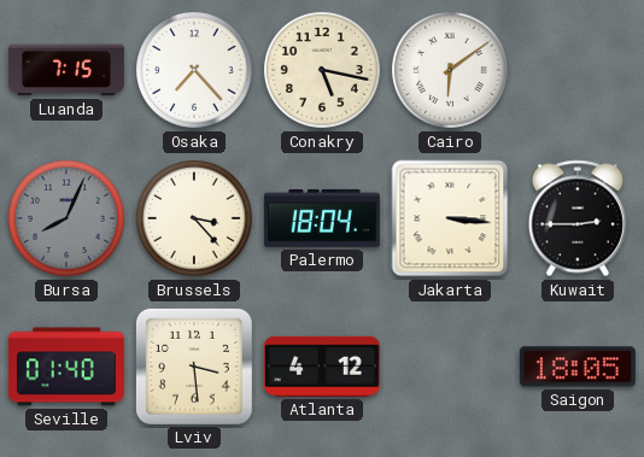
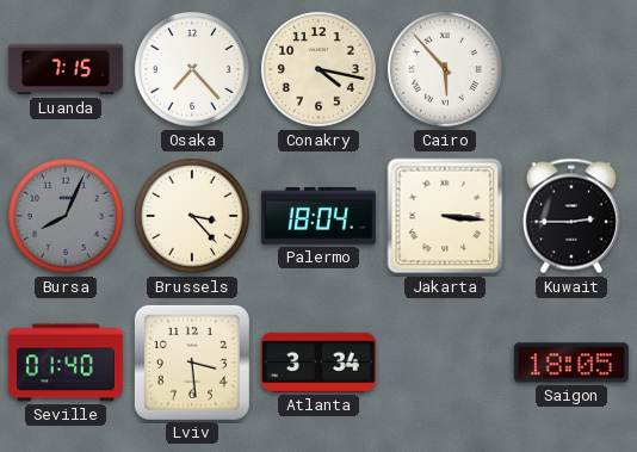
Conakry: 5:17 -> 4:17 (318, 69)
Cairo: 6:09 -> 5:53 (445, 69)
Atlanta: 4:12 -> 3:34 (318, 363)
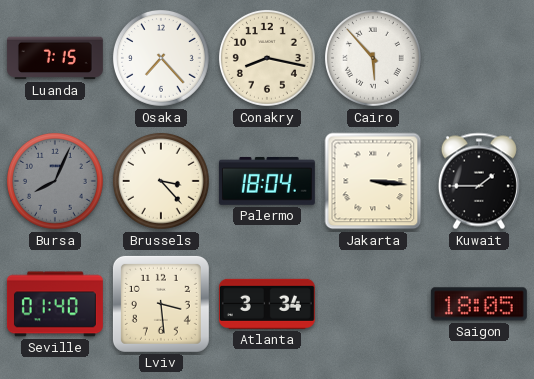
Conakry: 4:17 -> 8:17 (267, 58)
Kuwait: 2:45 -> 1:45 (479, 181)
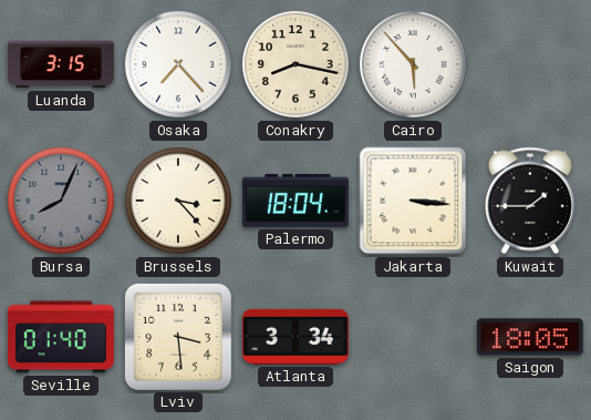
Luanda: 7:15 -> 3:15 (61, 64)
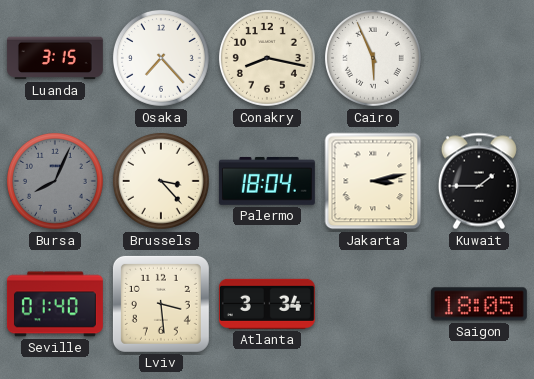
Cairo: 5:53 -> 5:56 (373, 58)
Jakarta: 3:16 -> 3:13 (373, 181)
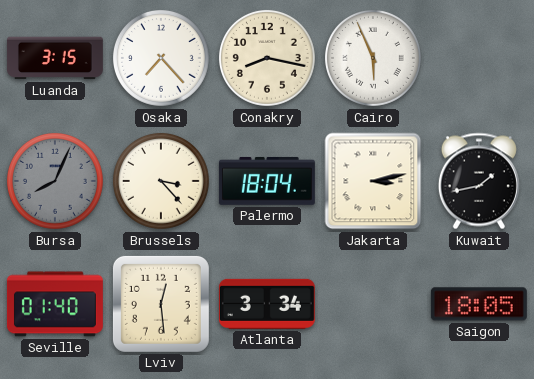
Kuwait: 1:45 -> 1:43 (479, 181)
Lviv: 3:29 -> 12:29 (161, 304)
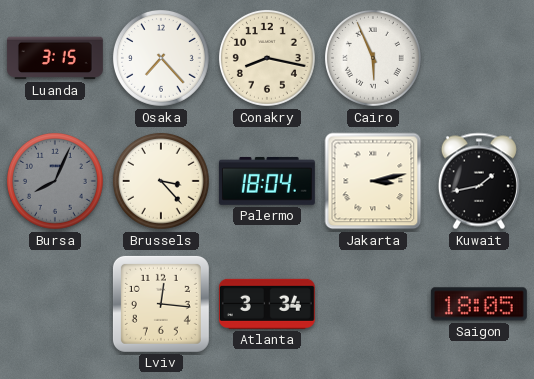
Seville: 01:40 -> none (55, 304)
Lviv: 12:29 -> 12:16 (161, 304)
